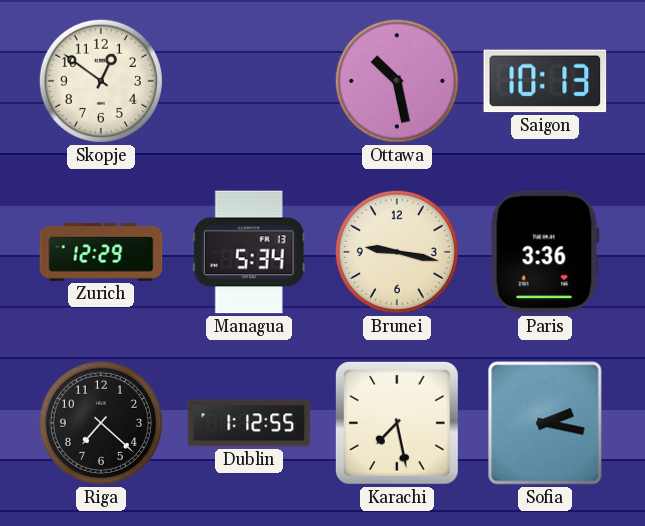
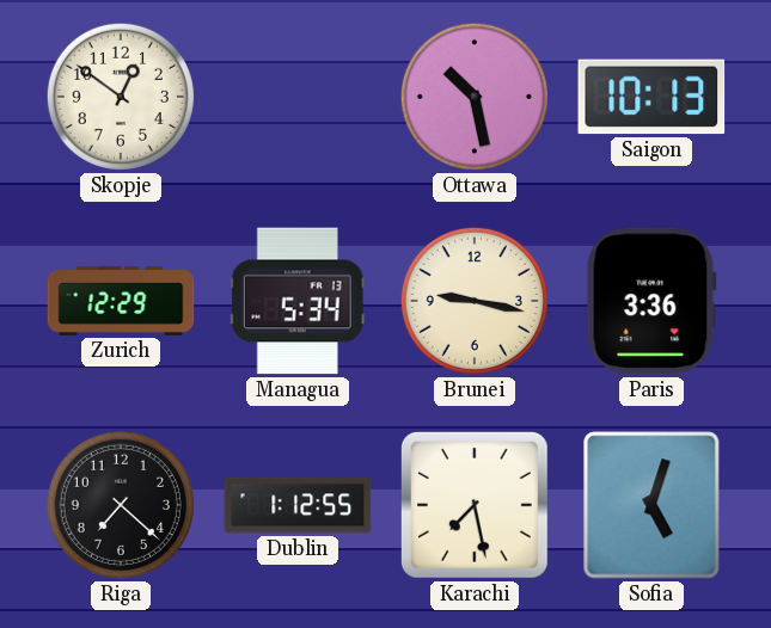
Sofia: 2:17 -> 5:03 (651, 505)
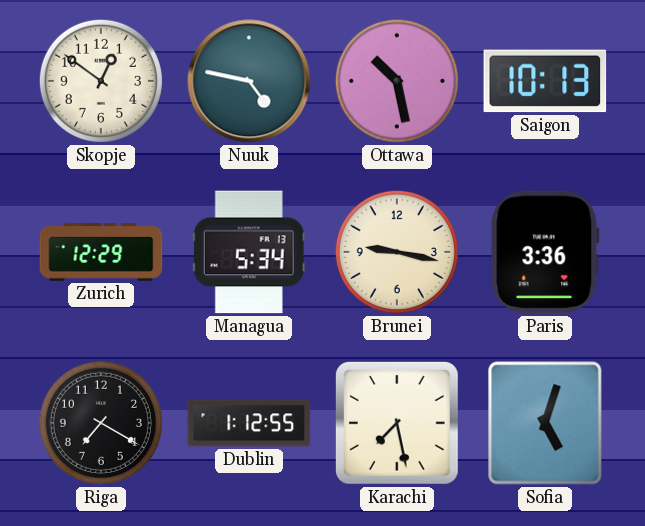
Nuuk: none -> 4:47 (249, 81)
Riga: 7:22 -> 7:20 (101, 423)
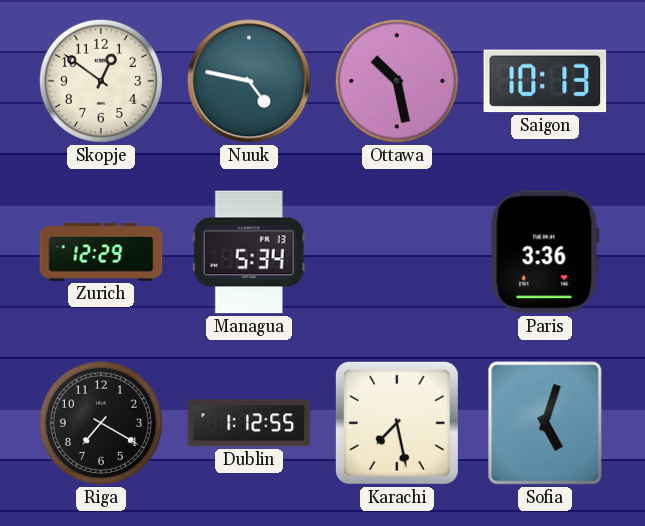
Brunei: 9:17 -> none (397, 252)
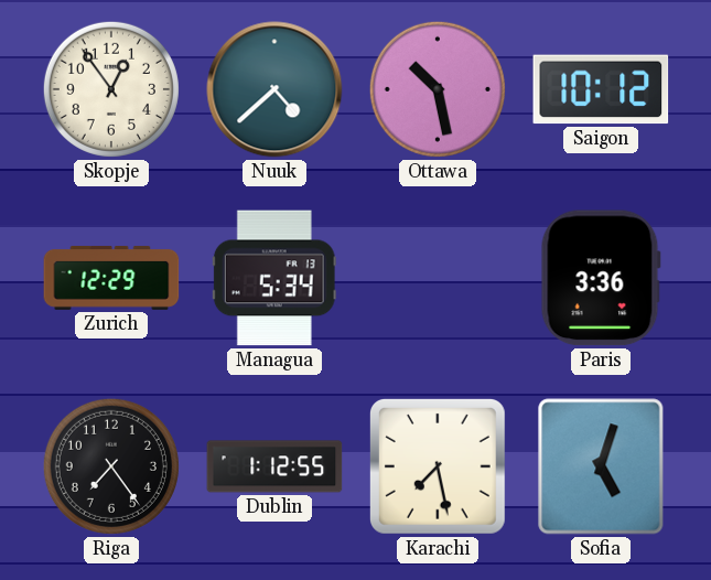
Skopje: 12:51 -> 12:54 (111, 89)
Nuuk: 4:47 -> 4:38 (274, 89)
Saigon: 10:13 -> 10:12 (601, 89)
Riga: 7:20 -> 7:24 (111, 466)
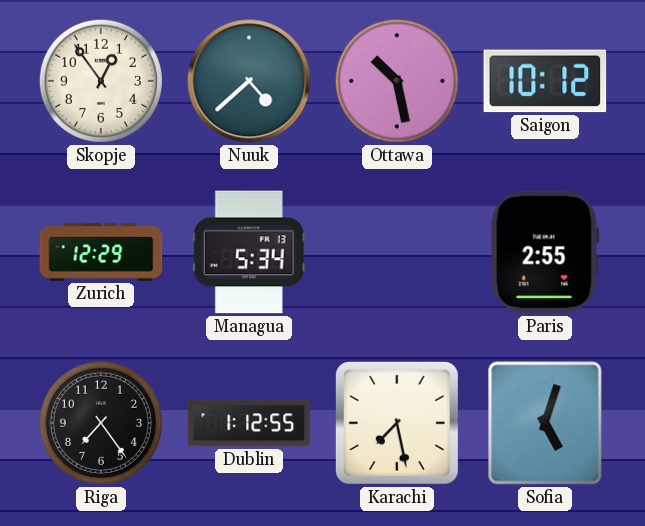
Paris: 3:36 -> 2:55 (545, 252)
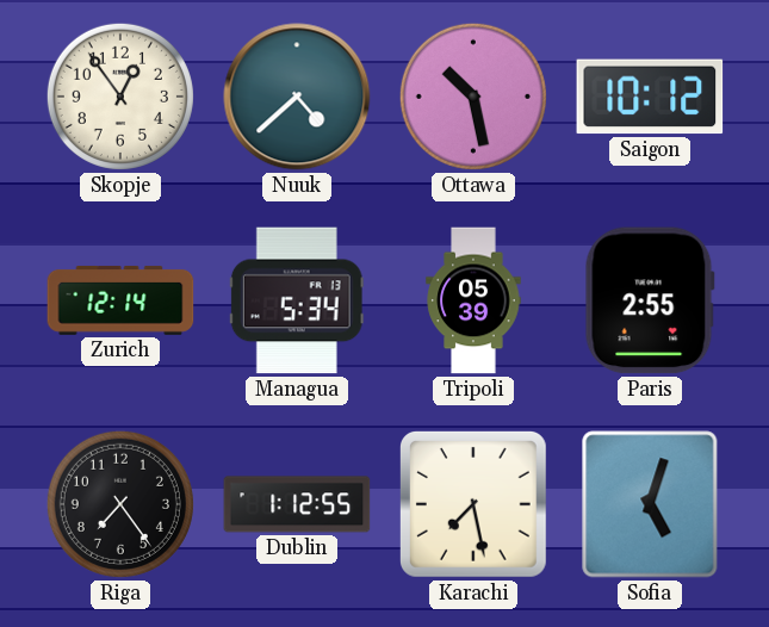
Zurich: 12:29 -> 12:14 (120, 300)
Tripoli: none -> 05:39 (473, 300)
